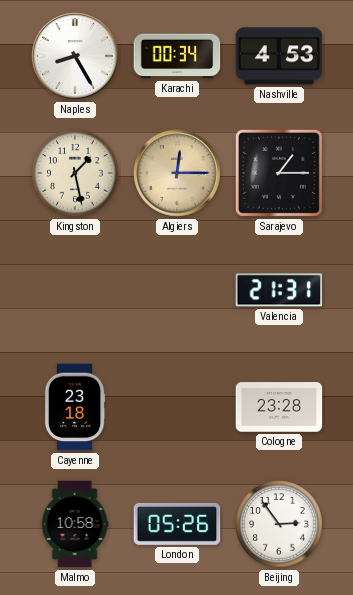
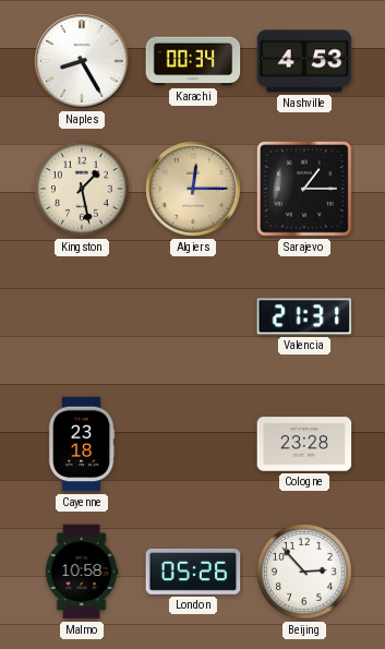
Beijing: 2:54 -> 2:53 (304, 572)
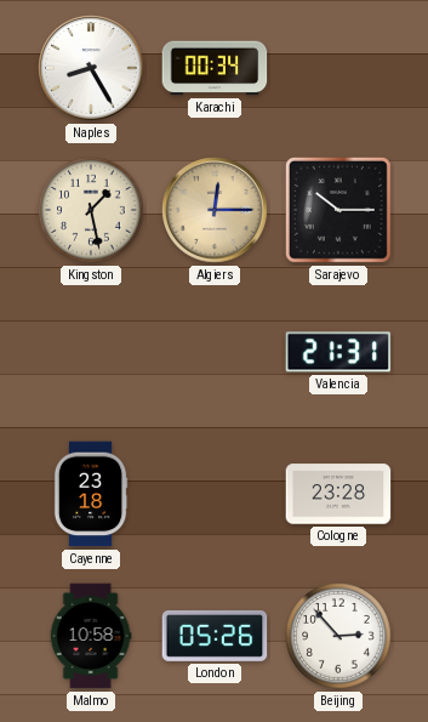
Nashville: 4:53 -> none (304, 61)
Sarajevo: 1:15 -> 10:15 (338, 210)
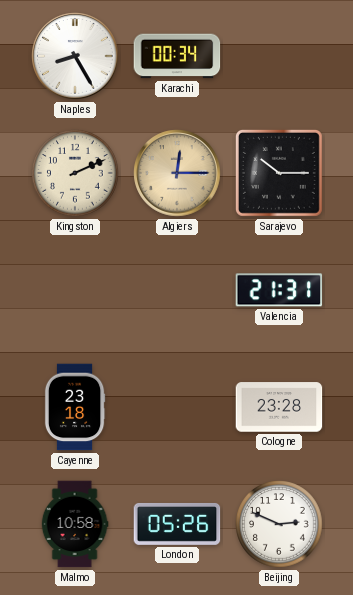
Kingston: 1:28 -> 2:11 (75, 173)
Beijing: 2:53 -> 2:49 (279, 524)
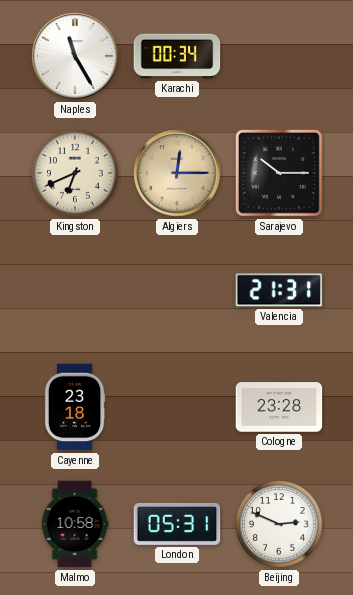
Naples: 8:25 -> 11:25 (75, 56)
Kingston: 2:11 -> 6:41 (75, 173)
London: 05:26 -> 05:31 (177, 524)
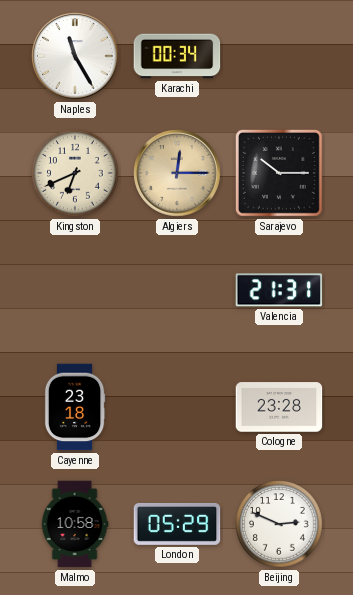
London: 05:31 -> 05:29 (177, 524)
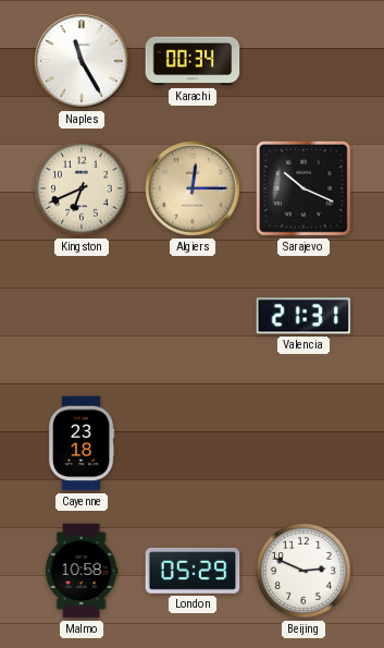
Sarajevo: 10:15 -> 10:19 (304, 188)
Cologne: 23:28 -> none (279, 407)
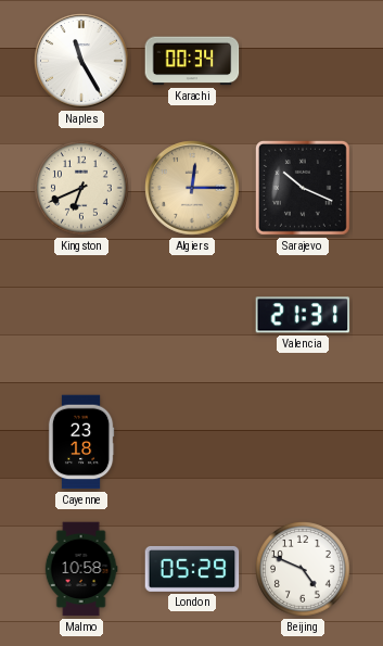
Beijing: 2:49 -> 4:49 (303, 569)
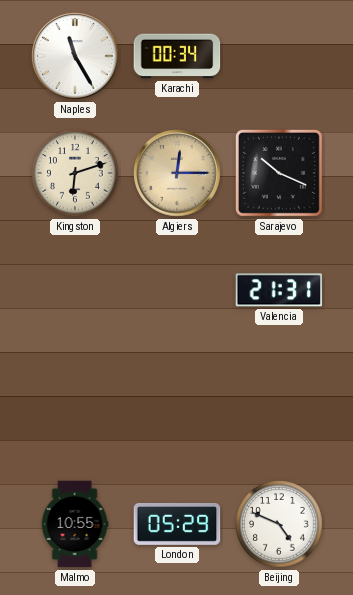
Kingston: 6:41 -> 6:12 (75, 173)
Cayenne: 23:18 -> none (81, 442)
Malmo: 10:58 -> 10:55 (75, 524)
